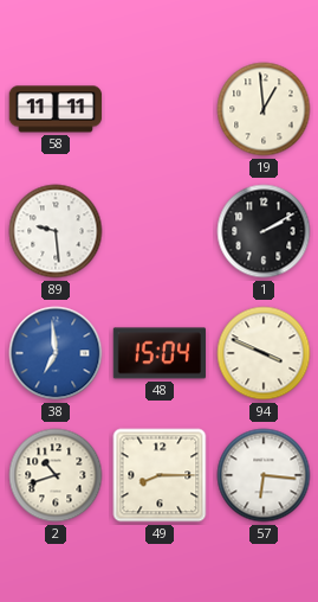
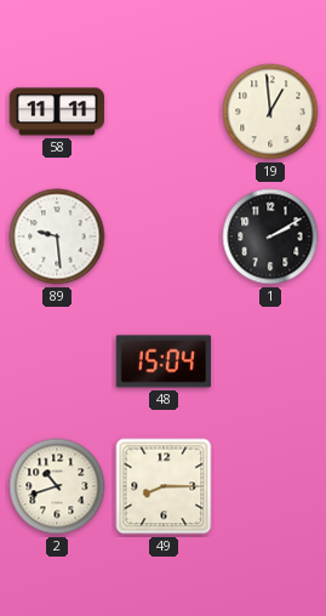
38: 6:59 -> none (56, 353)
94: 3:49 -> none (264, 353)
57: 6:16 -> none (264, 475)
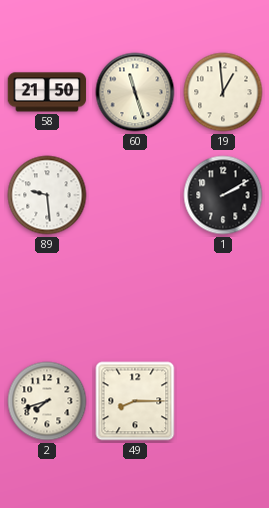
58: 11:11 -> 21:50 (47, 92)
60: none -> 11:27 (135, 92)
48: 15:04 -> none (164, 361)
2: 10:42 -> 7:42 (47, 401)
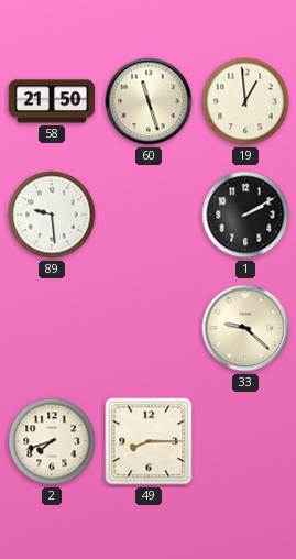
33: none -> 9:22 (245, 328)
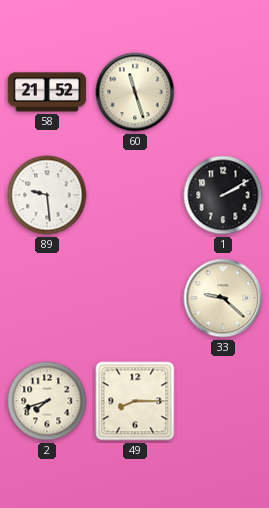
58: 21:50 -> 21:52 (47, 92)
19: 12:59 -> none (245, 101)
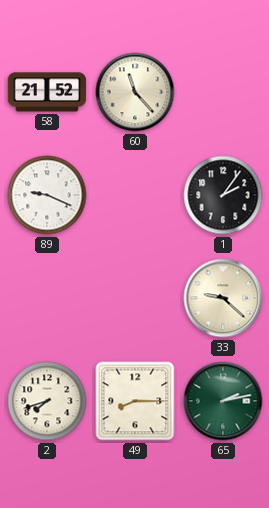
60: 11:27 -> 11:23 (135, 92)
89: 9:29 -> 9:19 (47, 195)
1: 2:10 -> 2:06 (223, 195)
65: none -> 2:13 (223, 401)
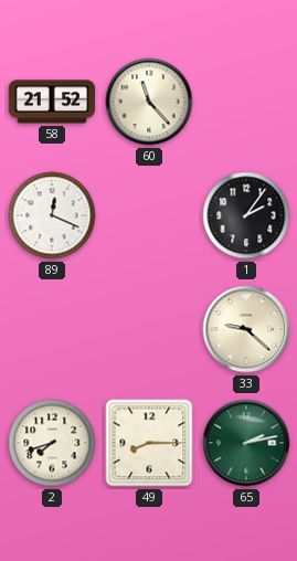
89: 9:19 -> 12:19 (52, 215)
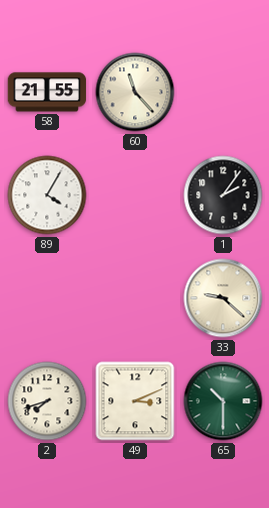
58: 21:52 -> 21:55 (47, 92)
89: 12:19 -> 4:05 (47, 195)
49: 8:15 -> 3:11 (135, 401)
65: 2:13 -> 10:30 (223, 401)
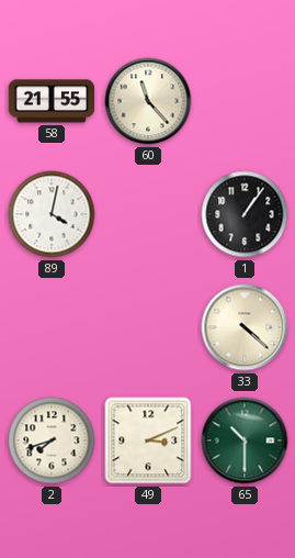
89: 4:05 -> 4:02 (52, 214)
1: 2:06 -> 1:06 (245, 214)
33: 9:22 -> 4:22 (245, 327)
